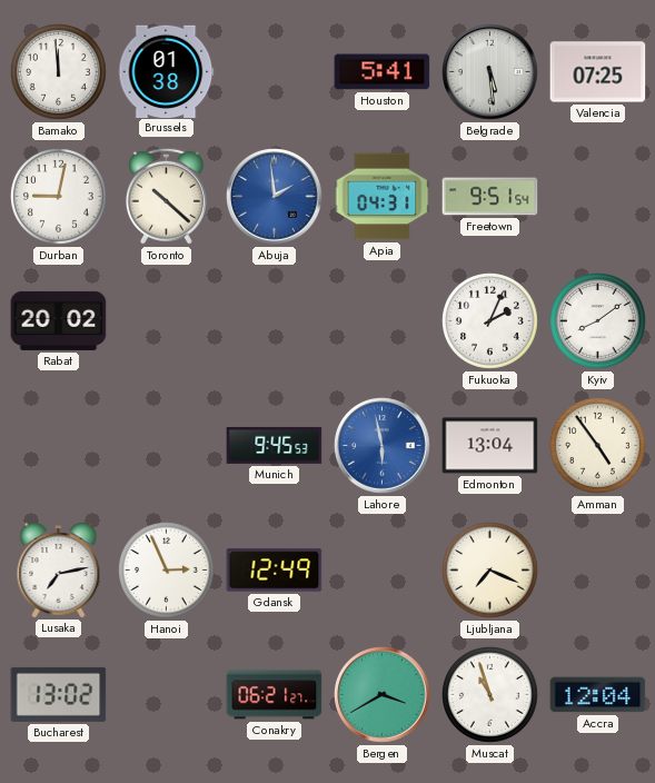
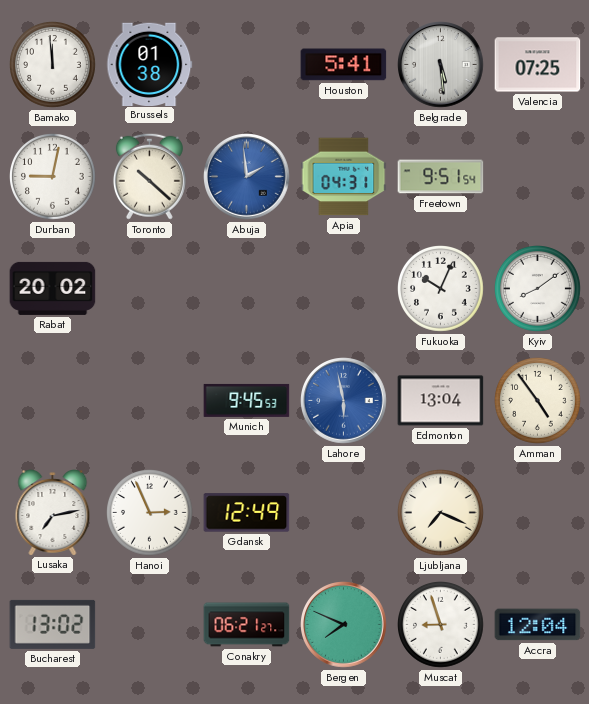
Fukuoka: 2:04 -> 10:04 (441, 289)
Bergen: 3:40 -> 7:49 (344, 625)
Muscat: 10:57 -> 8:57 (441, 625)
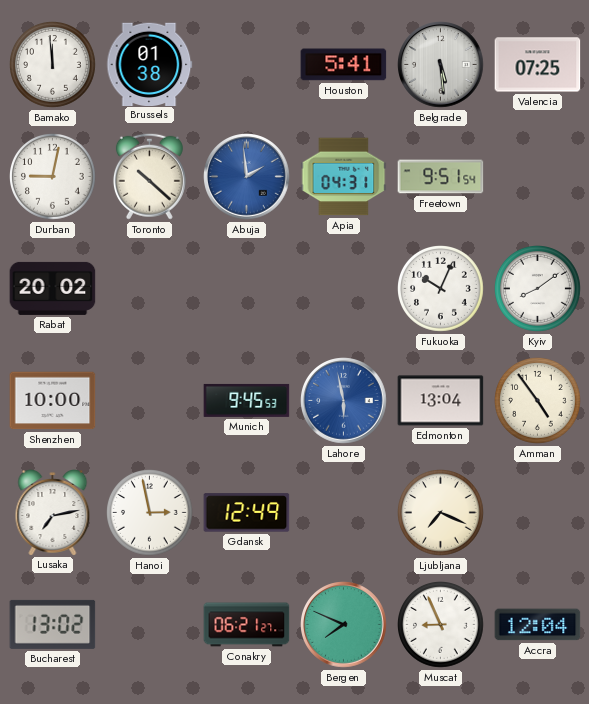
Shenzhen: none -> 10:00 (53, 401)
Hanoi: 2:56 -> 2:58 (150, 513)
Muscat: 8:57 -> 8:56 (441, 625)
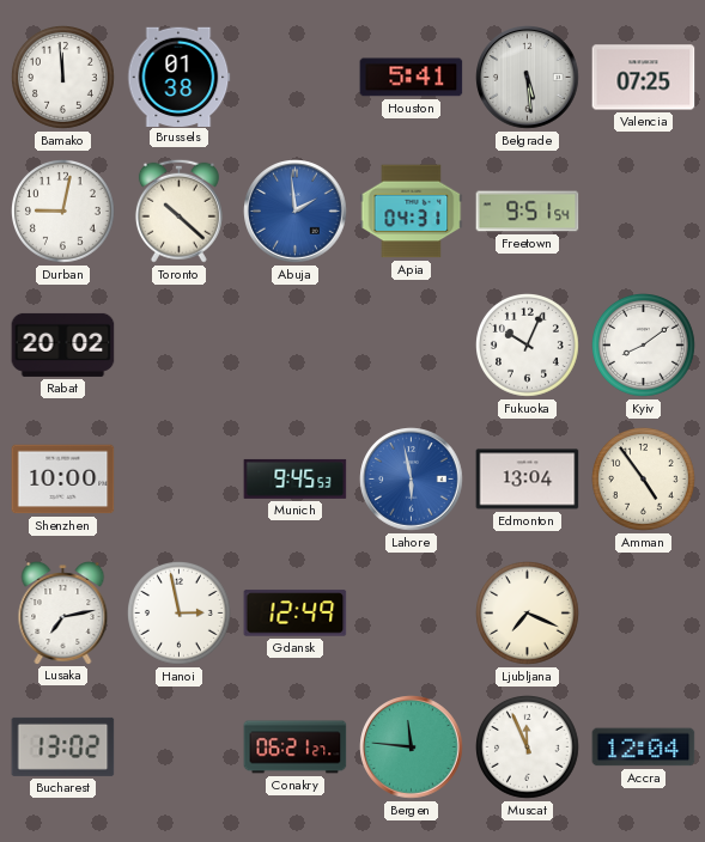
Bergen: 7:49 -> 11:46 (412, 748)
Muscat: 8:56 -> 11:56 (528, 748)
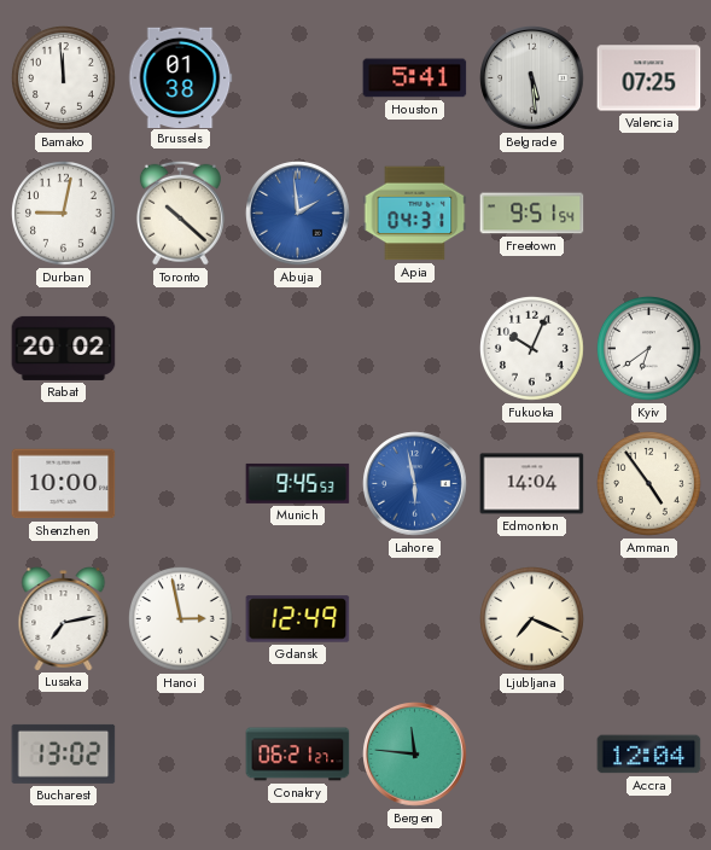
Kyiv: 8:09 -> 6:39 (649, 349)
Edmonton: 13:04 -> 14:04 (532, 484)
Muscat: 11:56 -> none (528, 748)
